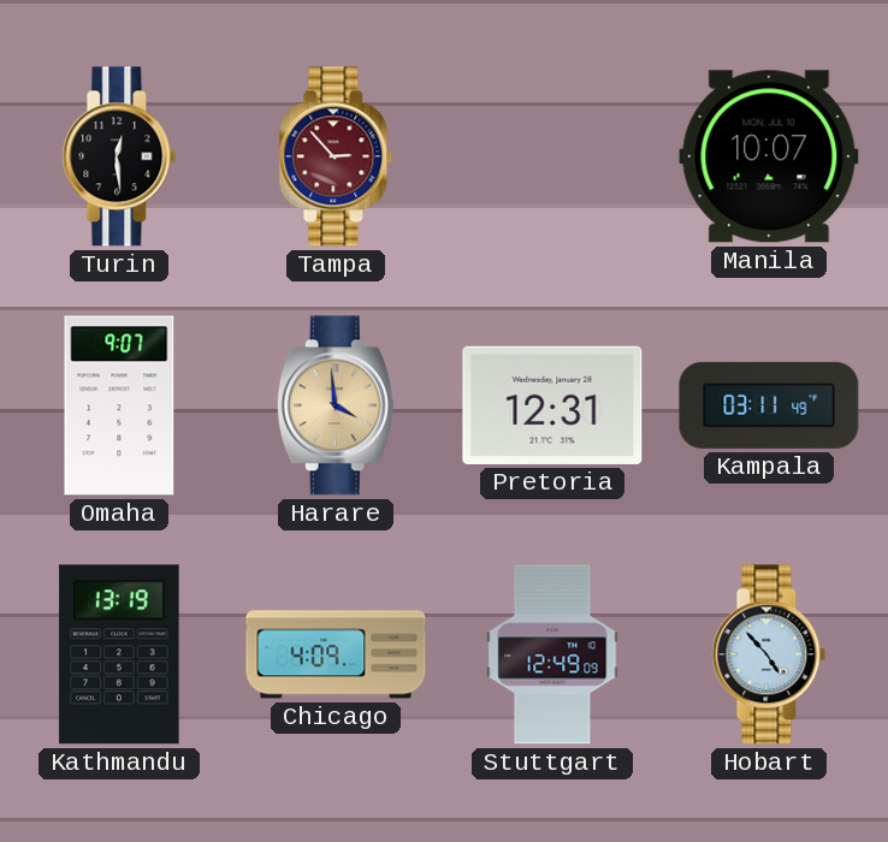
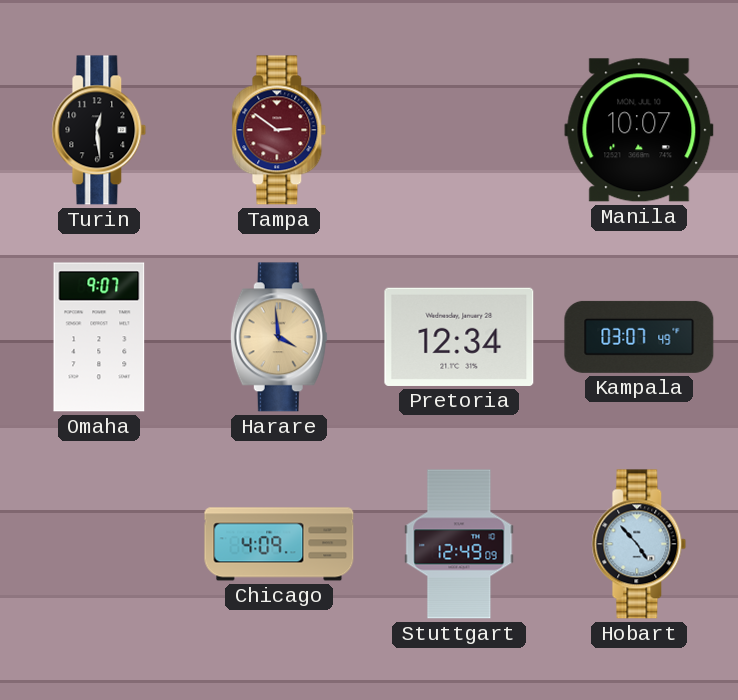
Tampa: 2:53 -> 2:51 (279, 130)
Pretoria: 12:31 -> 12:34 (459, 337)
Kampala: 03:11 -> 03:07 (639, 337)
Kathmandu: 13:19 -> none (119, 654)
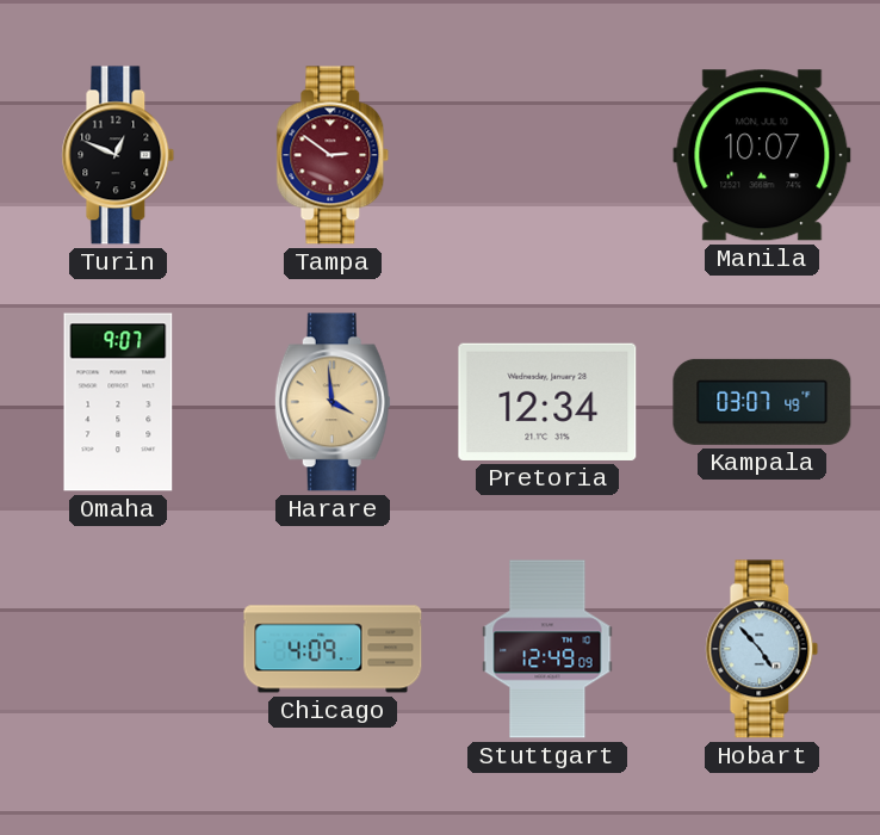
Turin: 12:29 -> 12:49 (118, 155)
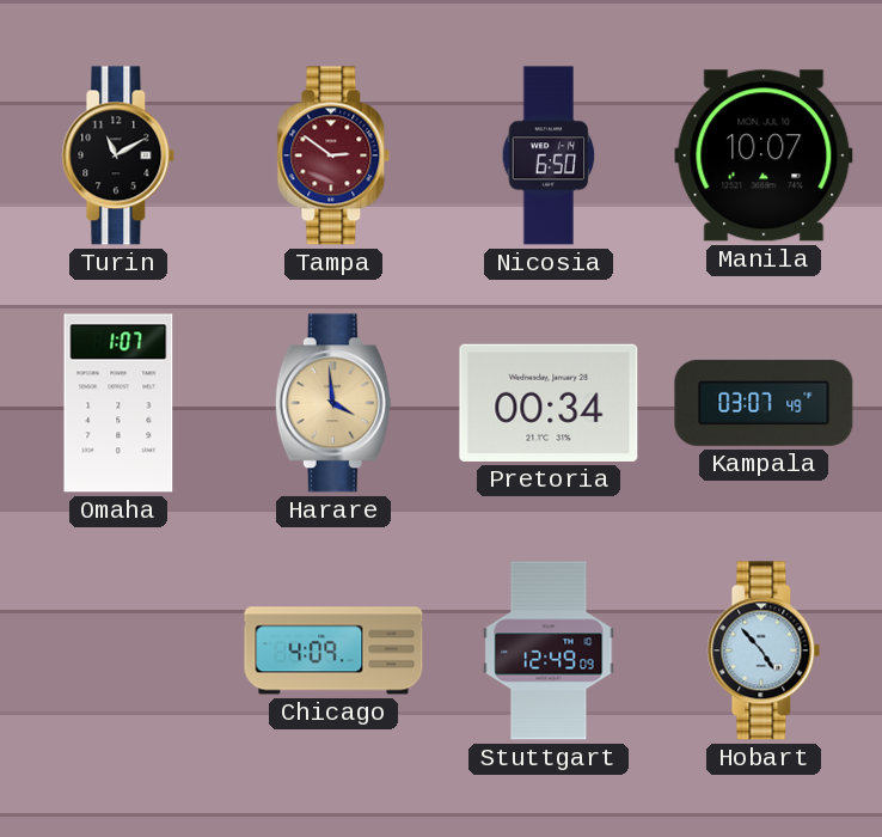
Turin: 12:49 -> 11:10 (118, 155)
Nicosia: none -> 6:50 (549, 155)
Omaha: 9:07 -> 1:07 (118, 403)
Pretoria: 12:34 -> 00:34 (549, 403)
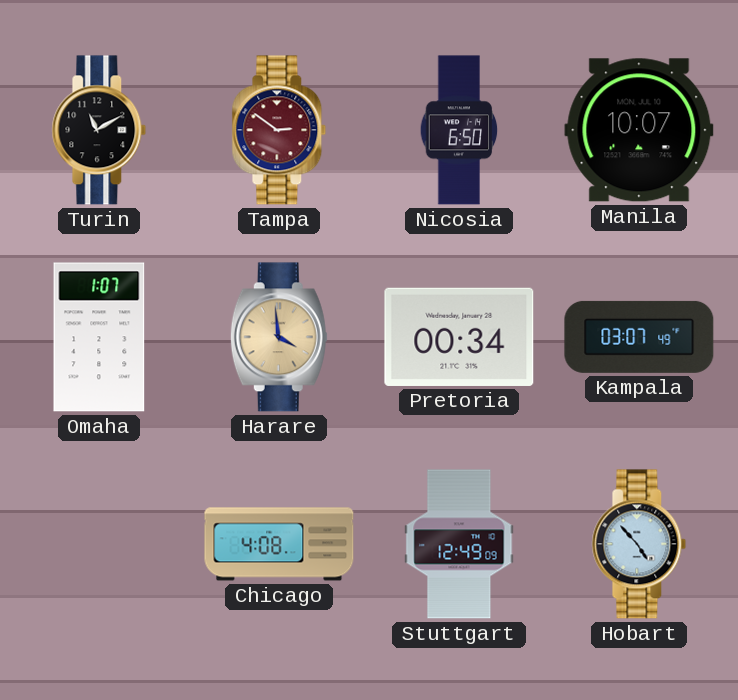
Chicago: 4:09 -> 4:08 (279, 544)
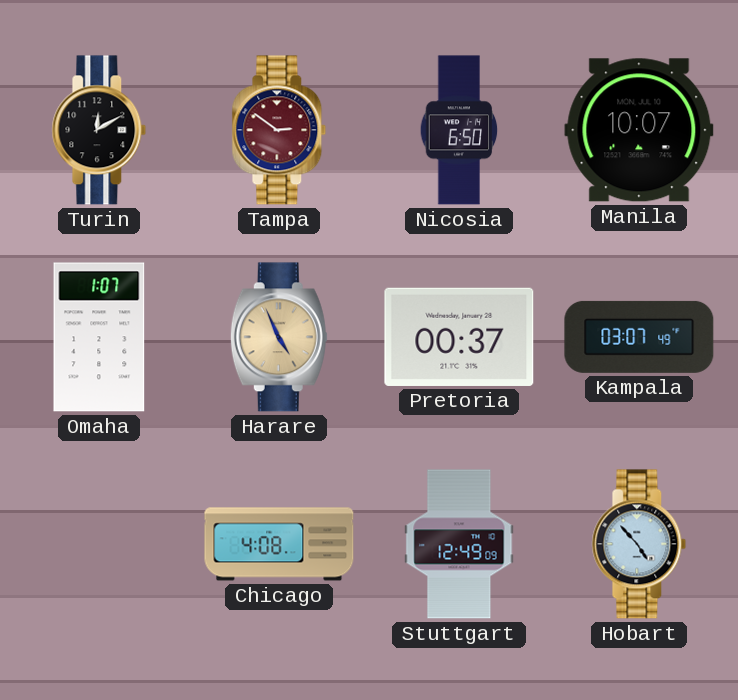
Turin: 11:10 -> 12:10 (99, 130)
Harare: 3:59 -> 4:56 (279, 337)
Pretoria: 00:34 -> 00:37 (459, 337)
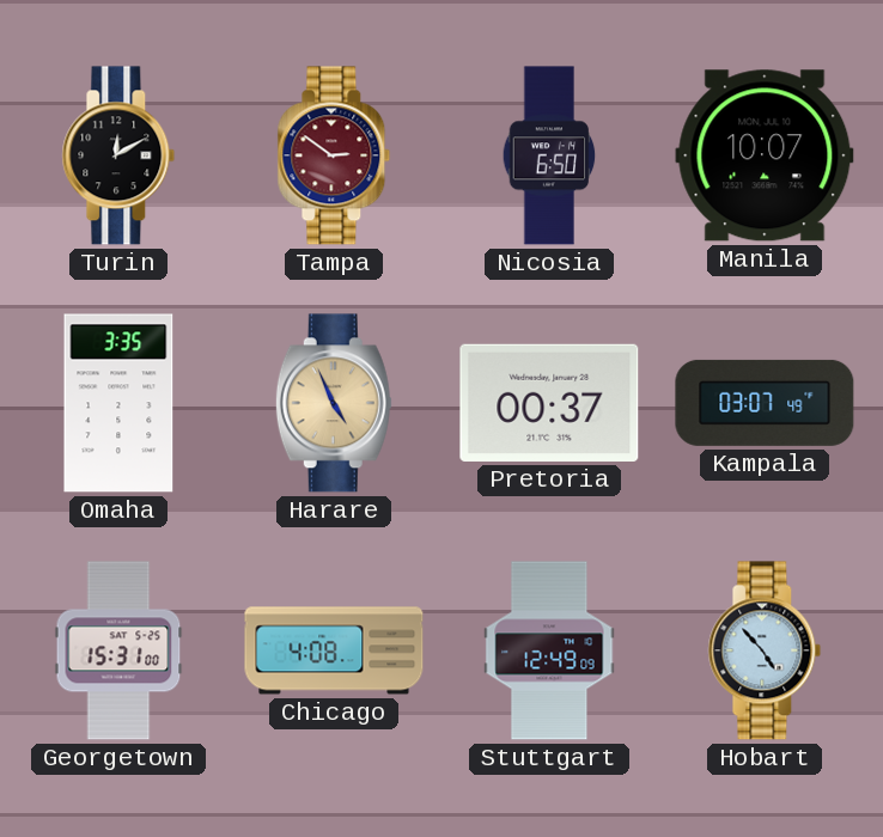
Omaha: 1:07 -> 3:35 (118, 403)
Georgetown: none -> 15:31 (118, 650)
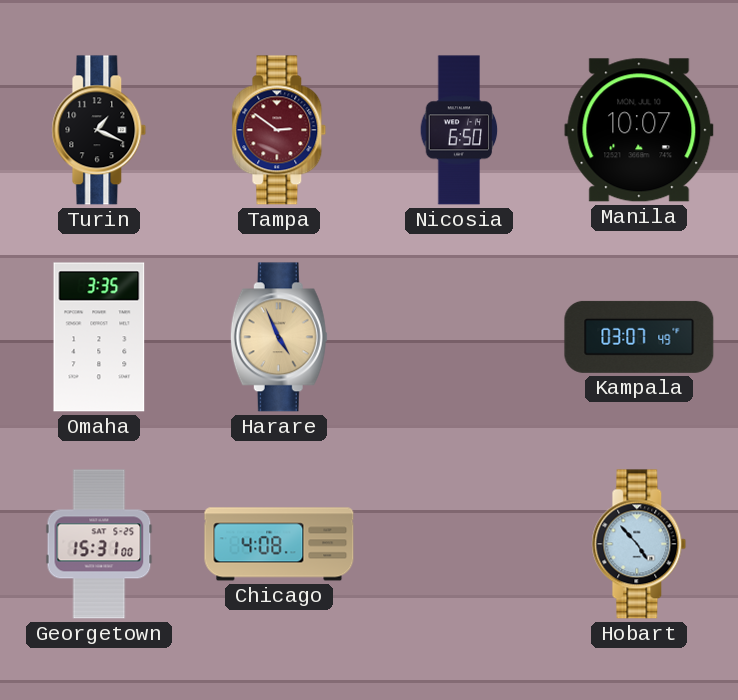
Turin: 12:10 -> 1:19 (99, 130)
Pretoria: 00:37 -> none (549, 403)
Stuttgart: 12:49 -> none (549, 650)
